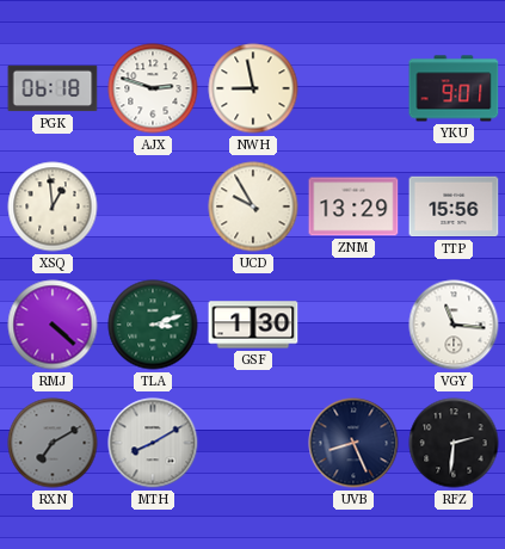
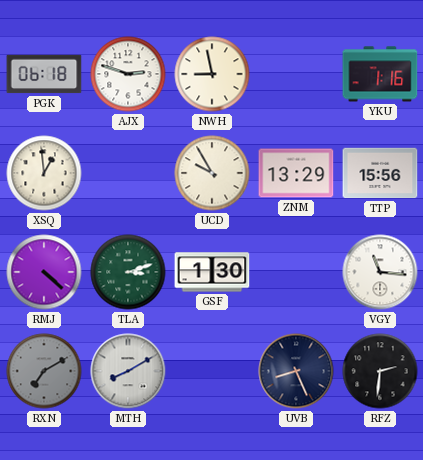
YKU: 9:01 -> 1:16 (380, 74)
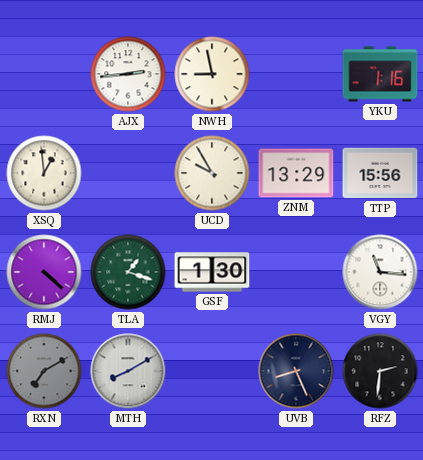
PGK: 06:18 -> none (44, 74)
AJX: 2:48 -> 2:44 (128, 74)
TLA: 3:12 -> 1:18 (128, 272)
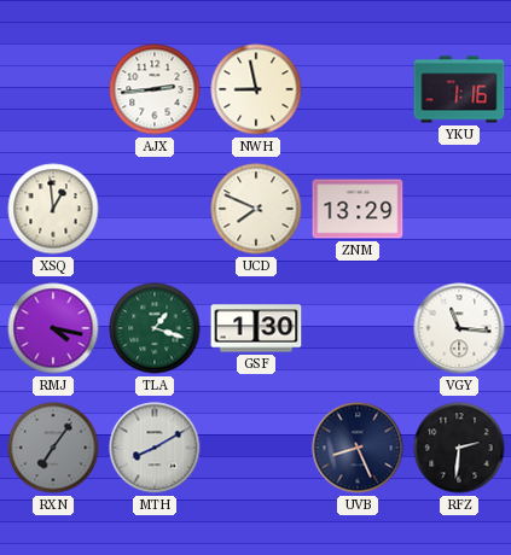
UCD: 9:55 -> 7:49 (256, 209)
TTP: 15:56 -> none (380, 173)
RMJ: 4:22 -> 4:17 (53, 328)
RXN: 7:10 -> 7:06 (53, 448)
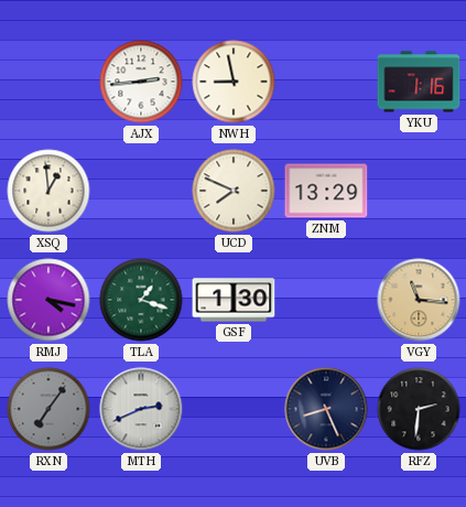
VGY dial: white -> champagne (419, 300)
MTH: 8:10 -> 2:41 (141, 409)
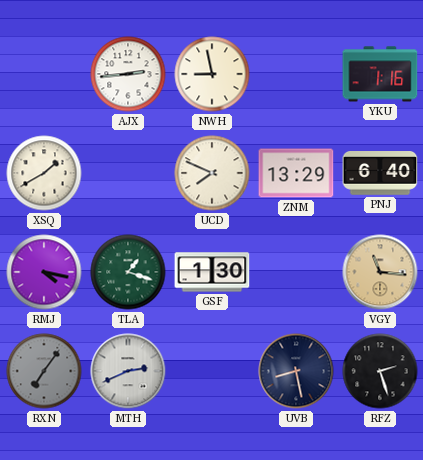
XSQ: 12:59 -> 1:40 (44, 173)
PNJ: none -> 6:40 (380, 173)
UVB: 8:26 -> 8:28 (296, 371)
RFZ: 2:31 -> 2:27 (380, 371)
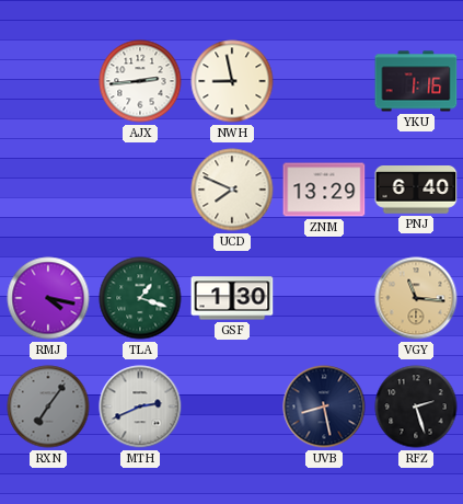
XSQ: 1:40 -> none (44, 173)
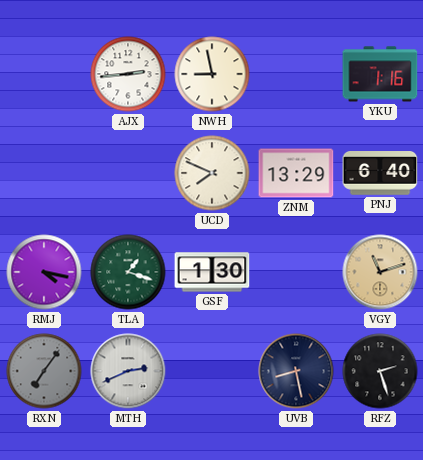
VGY: 11:16 -> 11:12 (380, 272)
